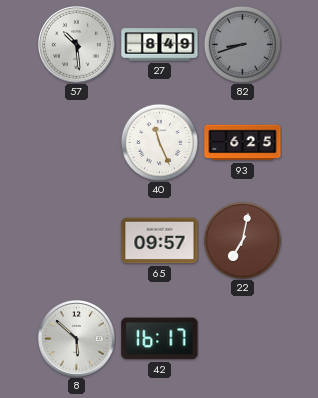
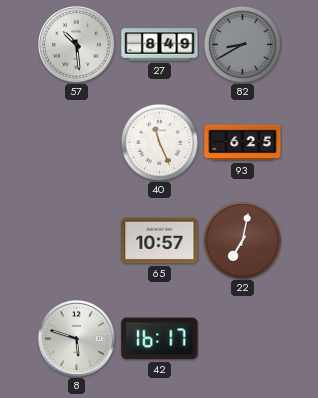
82: 8:42 -> 8:40 (242, 44)
65: 09:57 -> 10:57 (160, 241)
8: 5:52 -> 5:48 (77, 339)
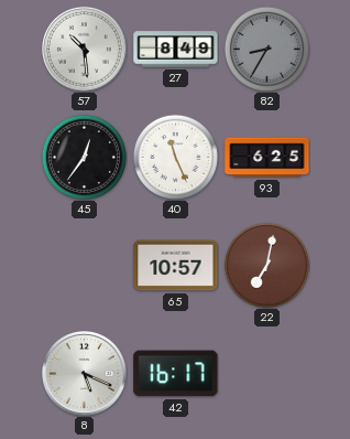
82: 8:40 -> 8:35 (266, 49)
45: none -> 12:36 (84, 157)
8: 5:48 -> 5:19 (85, 374)
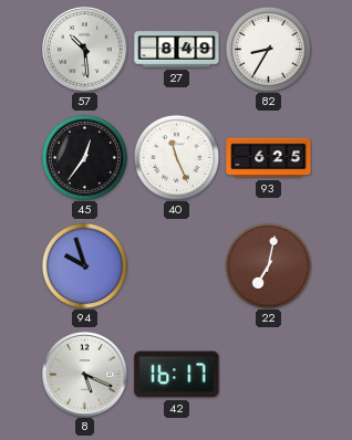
82 dial: grey -> white (268, 49)
94: none -> 9:57 (84, 265)
65: 10:57 -> none (176, 266)
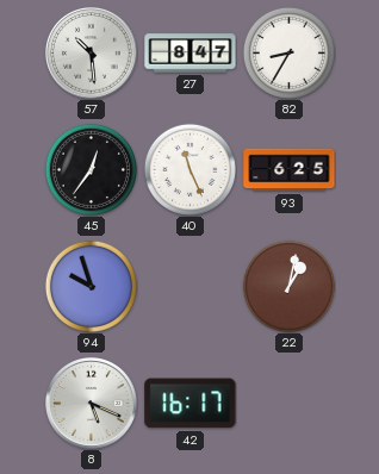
27: 8:49 -> 8:47 (191, 54)
22: 7:02 -> 1:02 (288, 286)
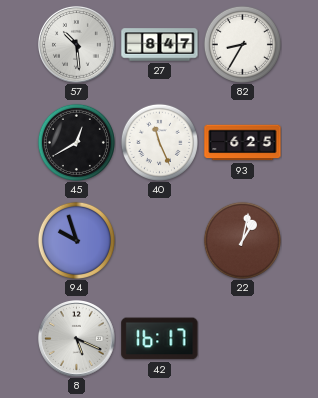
45: 12:36 -> 12:40 (76, 142)
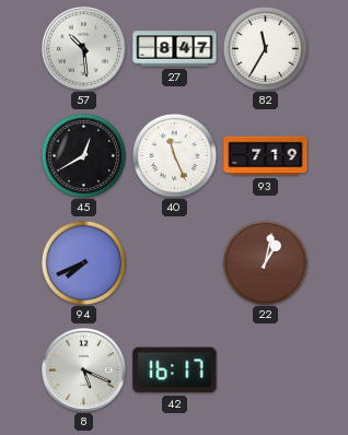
82: 8:35 -> 11:35 (265, 48)
93: 6:25 -> 7:19 (266, 156)
94: 9:57 -> 7:41 (83, 262)
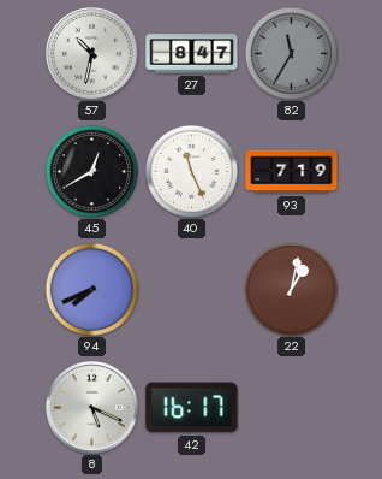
57: 10:29 -> 10:32 (92, 54)
82 dial: white -> grey (291, 53)
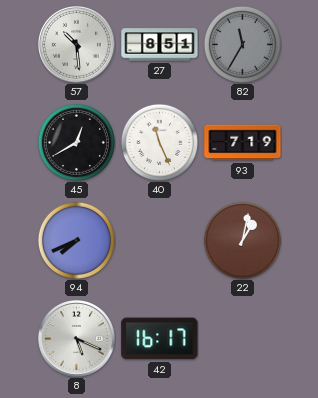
57: 10:32 -> 10:29 (77, 45)
27: 8:47 -> 8:51 (160, 45)
